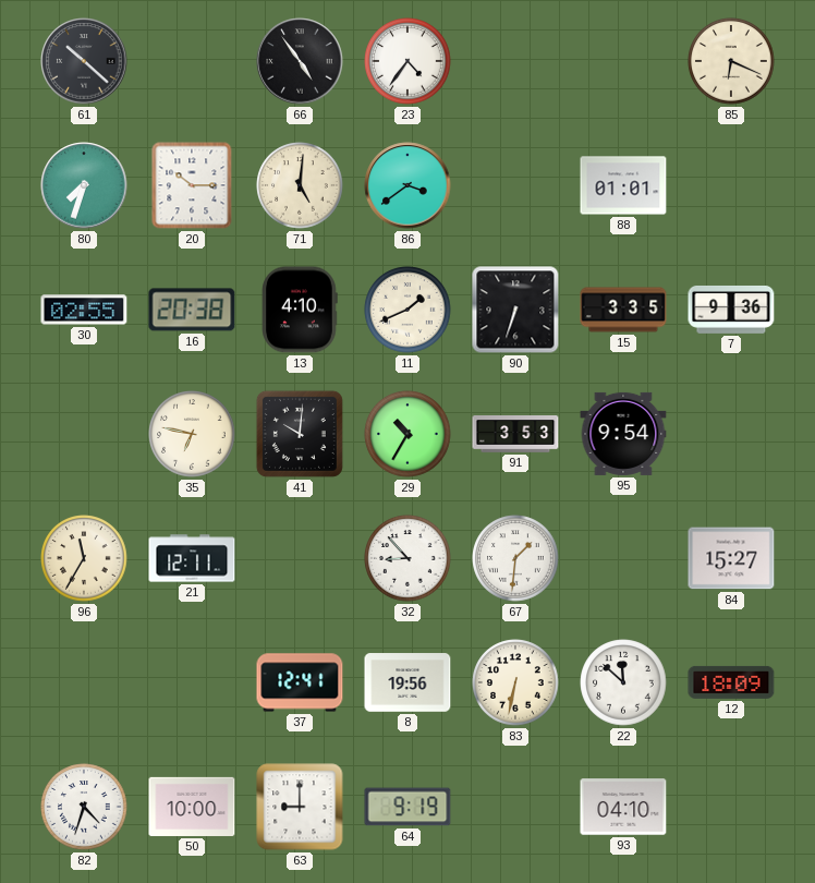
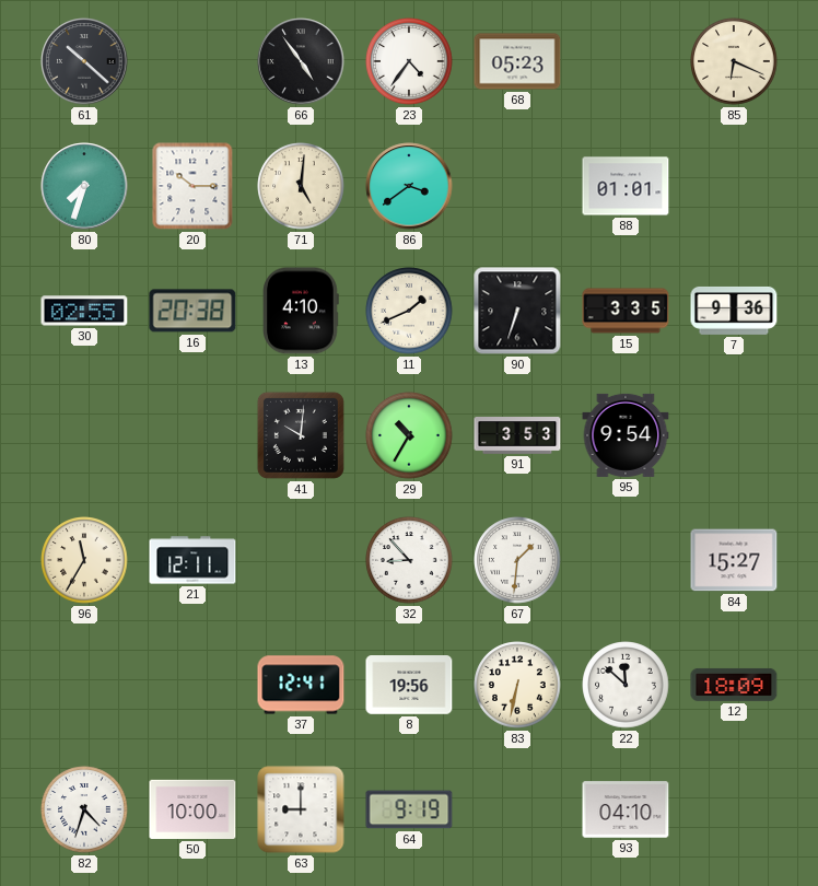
68: none -> 05:23 (517, 61)
35: 6:47 -> none (192, 434)
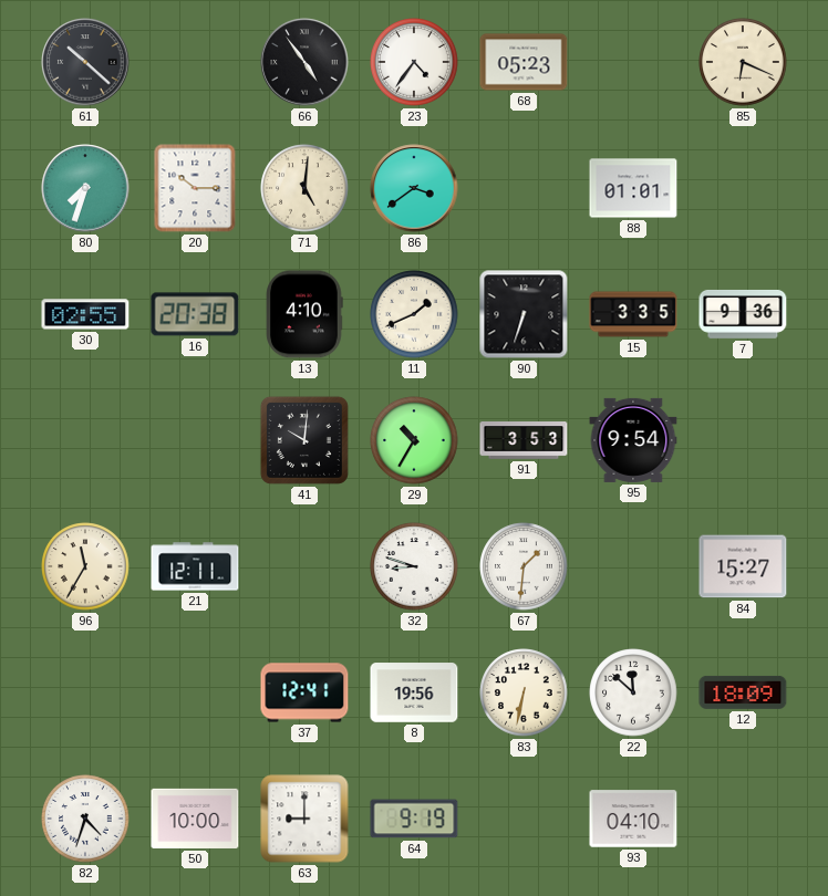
32: 8:53 -> 8:48 (414, 566)
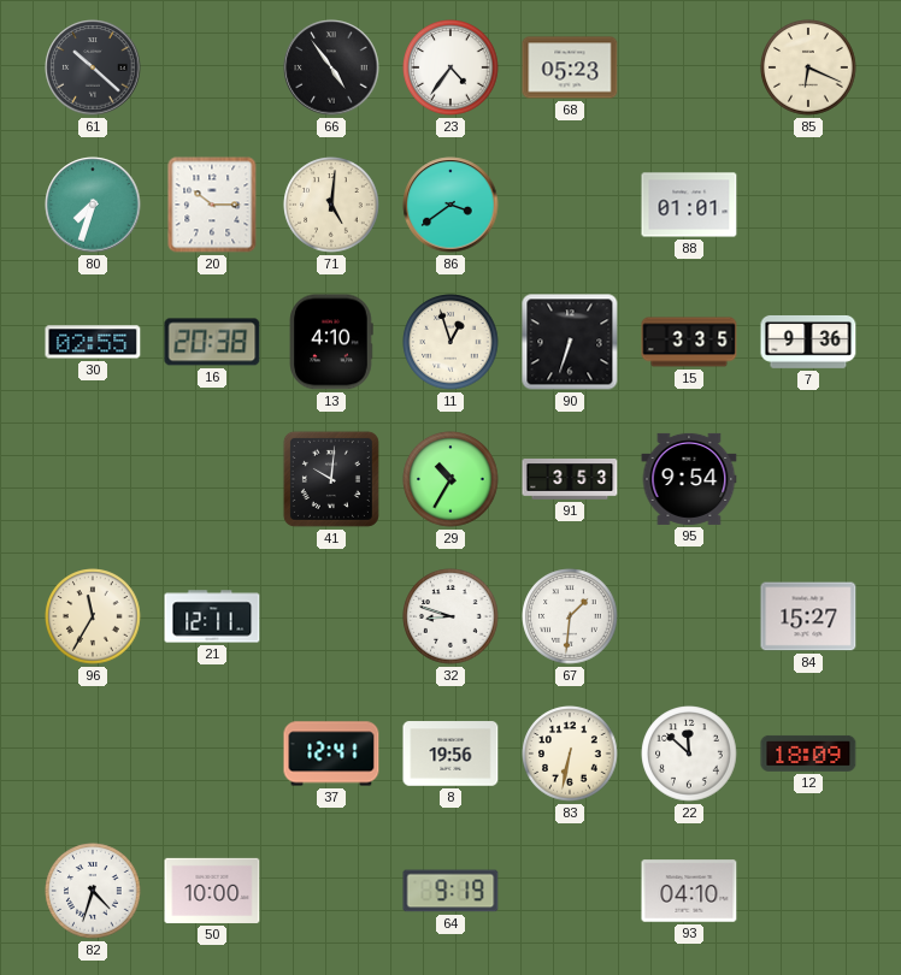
11: 1:41 -> 12:57 (450, 342)
63: 9:00 -> none (304, 819)
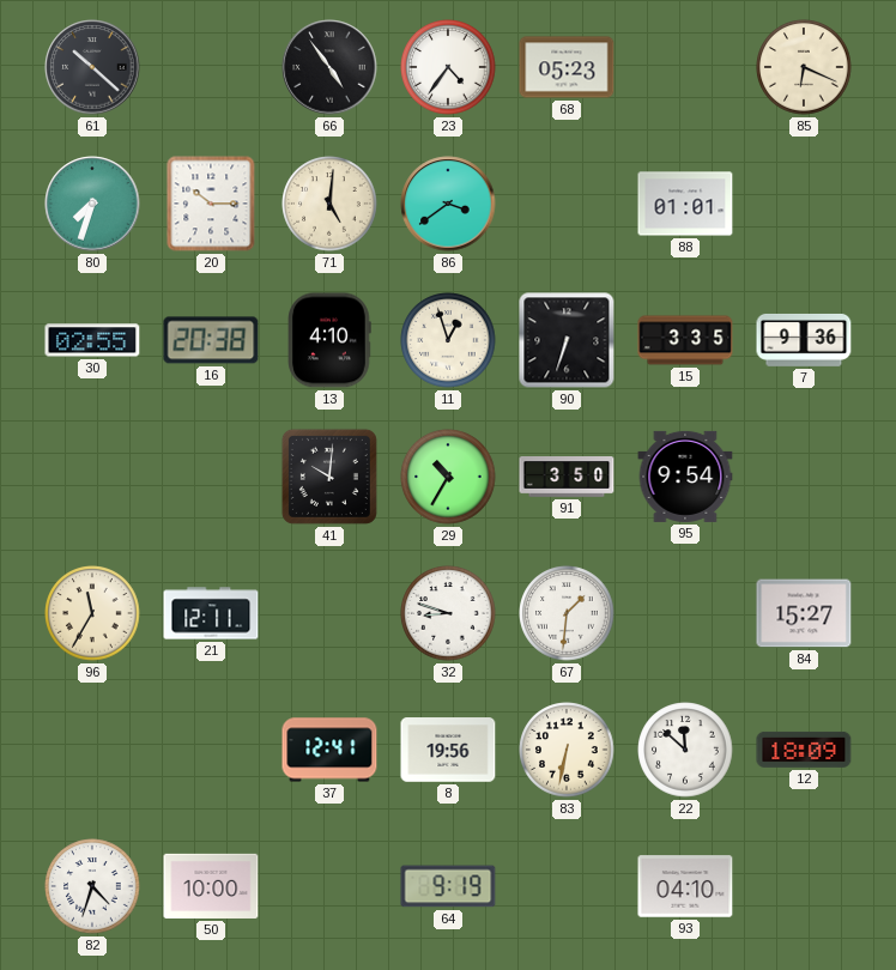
91: 3:53 -> 3:50 (567, 478)
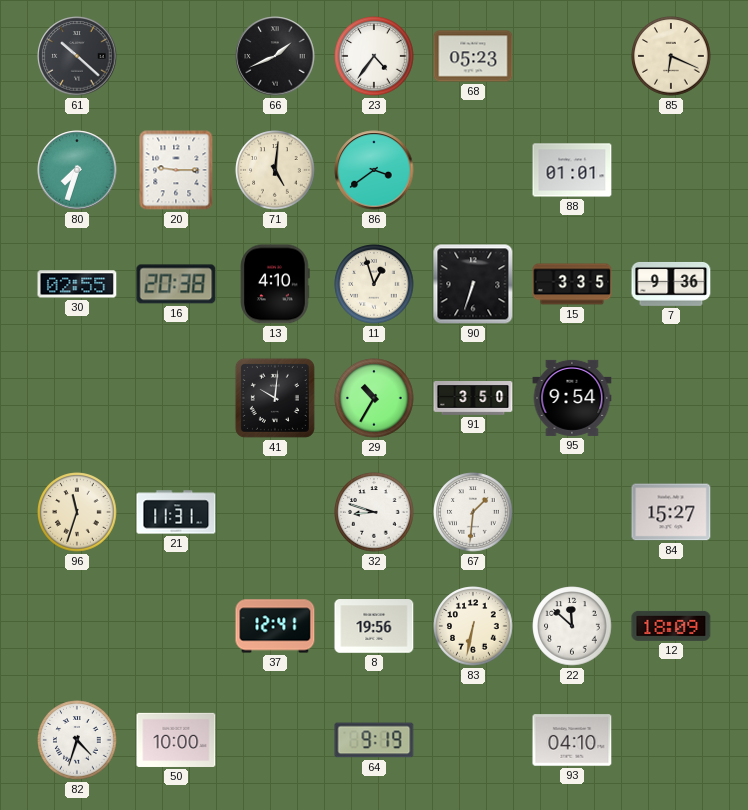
66: 4:54 -> 1:41 (275, 56)
20: 10:15 -> 9:15 (176, 170)
96: 11:35 -> 11:33 (77, 512)
21: 12:11 -> 11:31 (176, 512)
